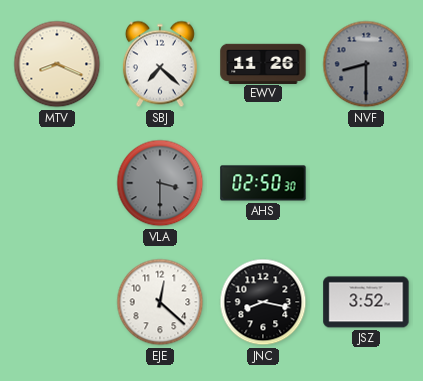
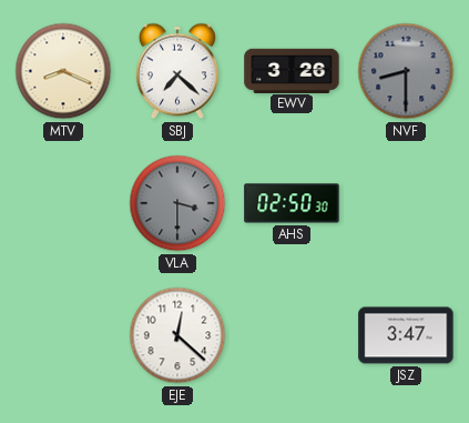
EWV: 11:26 -> 3:26 (292, 70)
JNC: 8:17 -> none (263, 302)
JSZ: 3:52 -> 3:47 (406, 335)
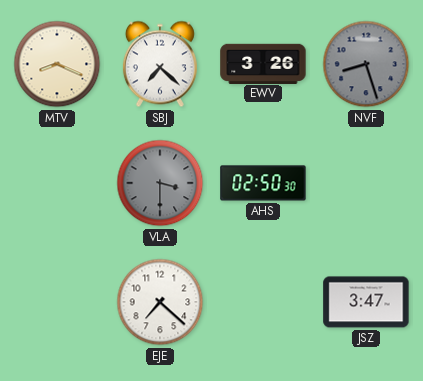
NVF: 8:30 -> 8:27 (366, 64)
EJE: 12:22 -> 7:22 (160, 302)
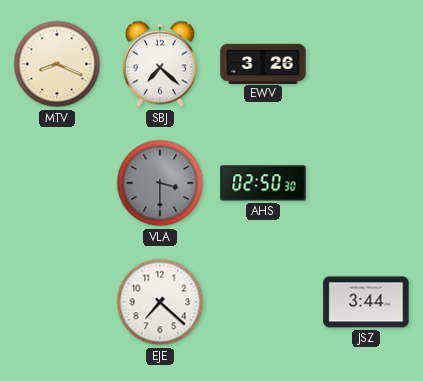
NVF: 8:27 -> none (366, 64)
JSZ: 3:47 -> 3:44 (366, 302)
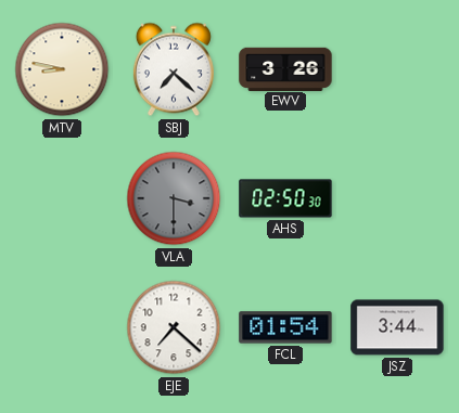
MTV: 8:19 -> 8:47 (62, 69)
FCL: none -> 01:54 (285, 327)
